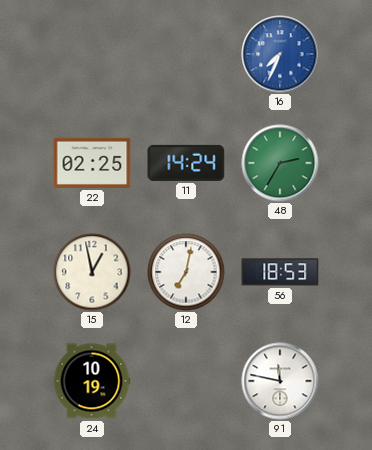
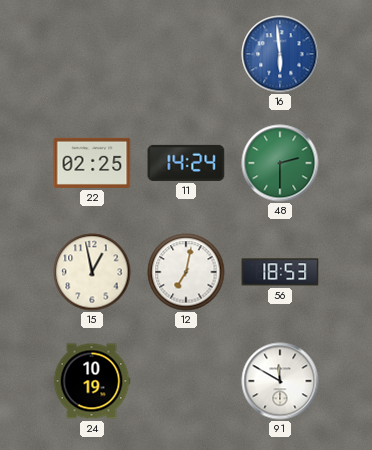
16: 7:34 -> 5:59 (280, 54)
48: 2:35 -> 2:30 (280, 163)
91: 11:47 -> 11:50 (280, 381)
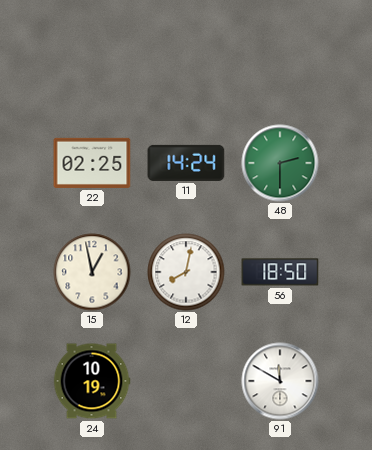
16: 5:59 -> none (280, 54)
12: 7:02 -> 8:02 (186, 272)
56: 18:53 -> 18:50 (280, 272)
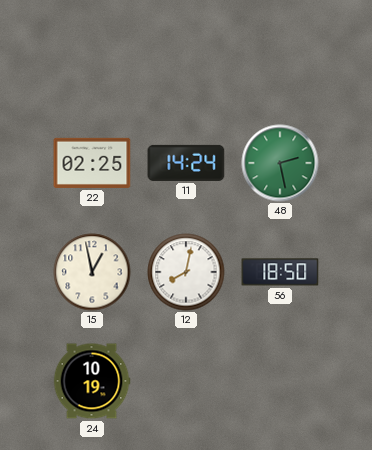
48: 2:30 -> 2:28 (280, 163)
91: 11:50 -> none (280, 381)
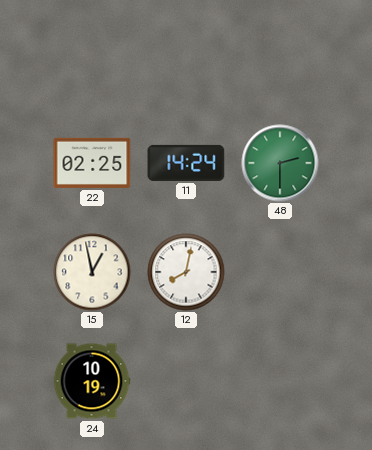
48: 2:28 -> 2:30 (280, 163)
56: 18:50 -> none (280, 272)
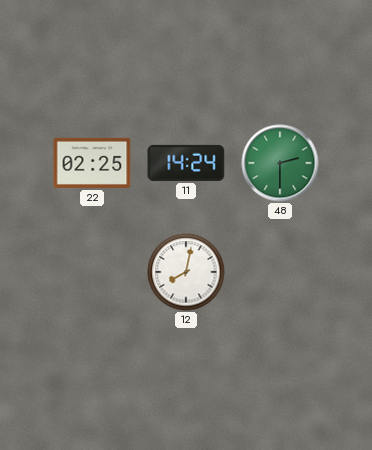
15: 12:58 -> none (92, 272)
24: 10:19 -> none (92, 381)
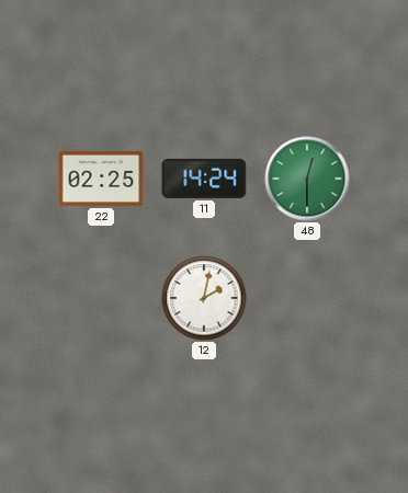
48: 2:30 -> 12:30 (307, 179)
12: 8:02 -> 2:02 (204, 298)
